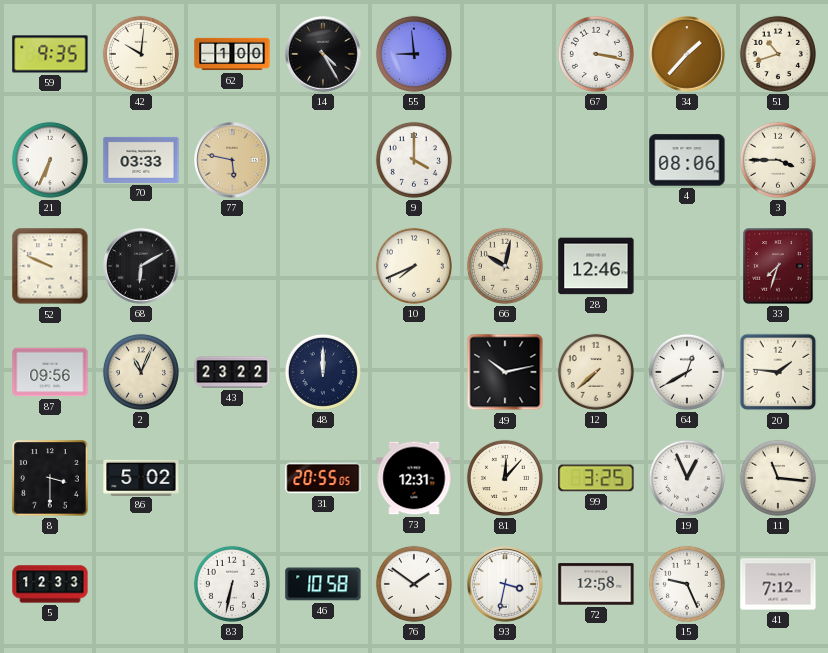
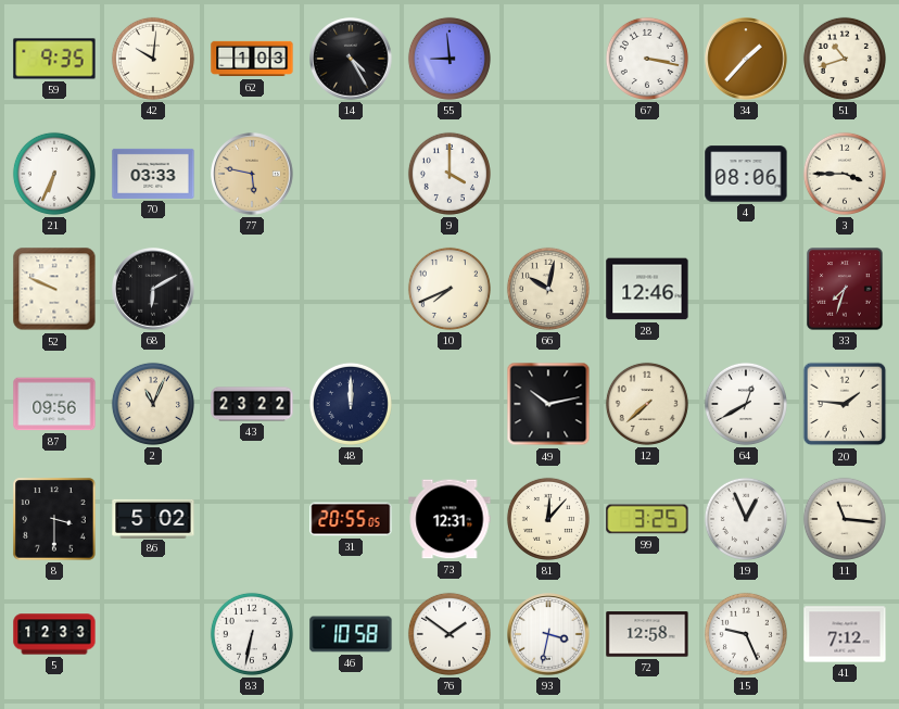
62: 1:00 -> 1:03 (252, 59)
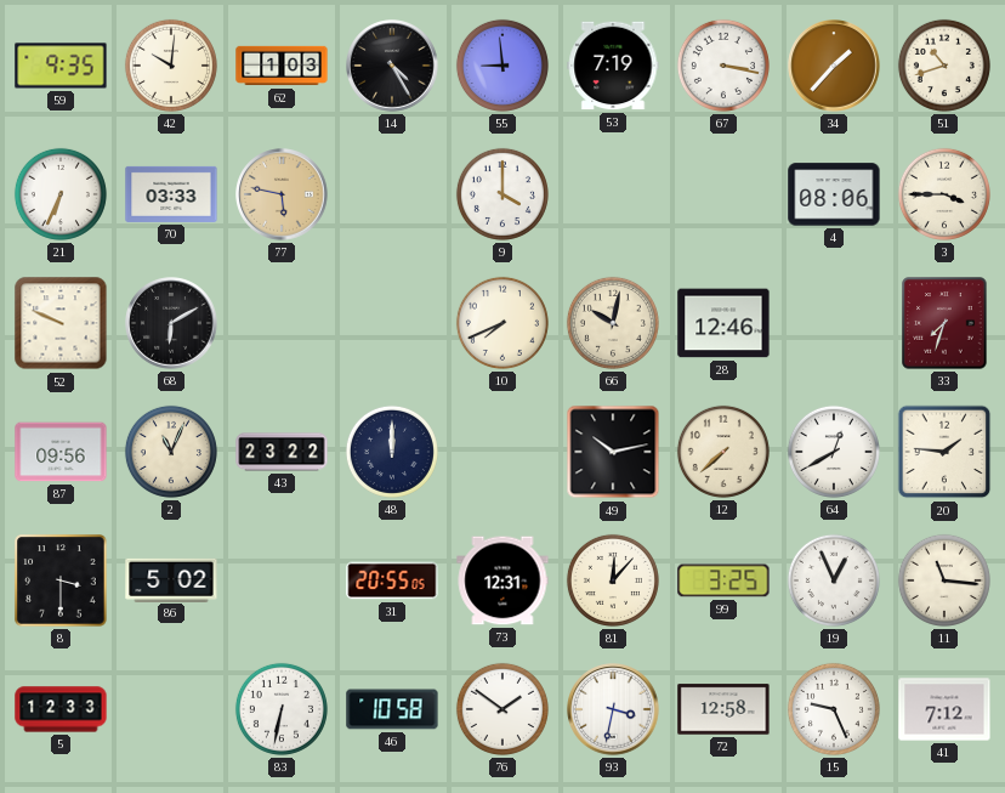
53: none -> 7:19 (613, 66)
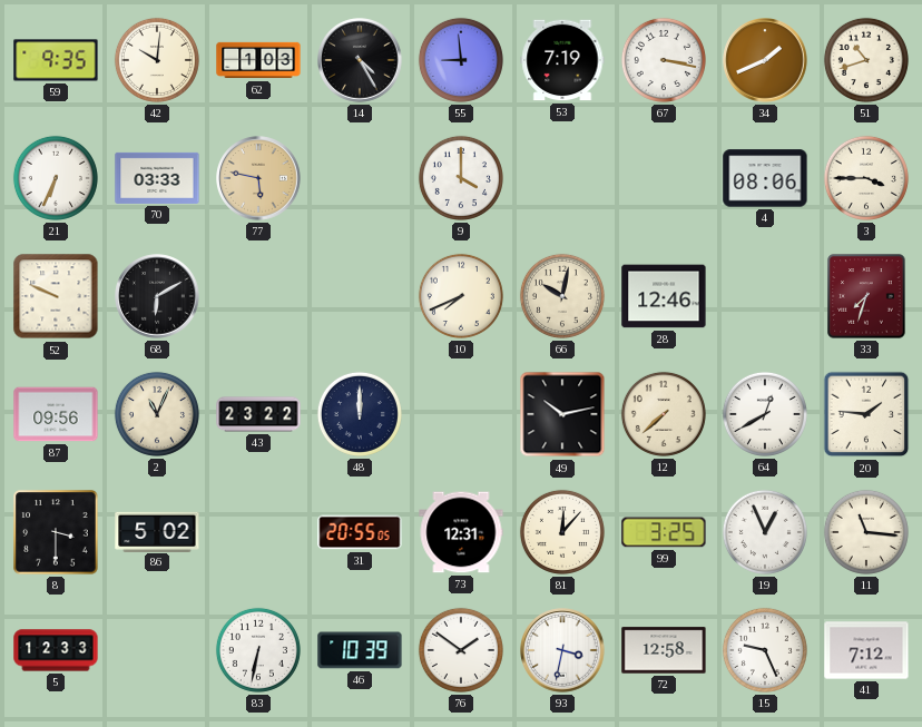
34: 1:37 -> 1:41 (765, 60)
46: 10:58 -> 10:39 (360, 650)
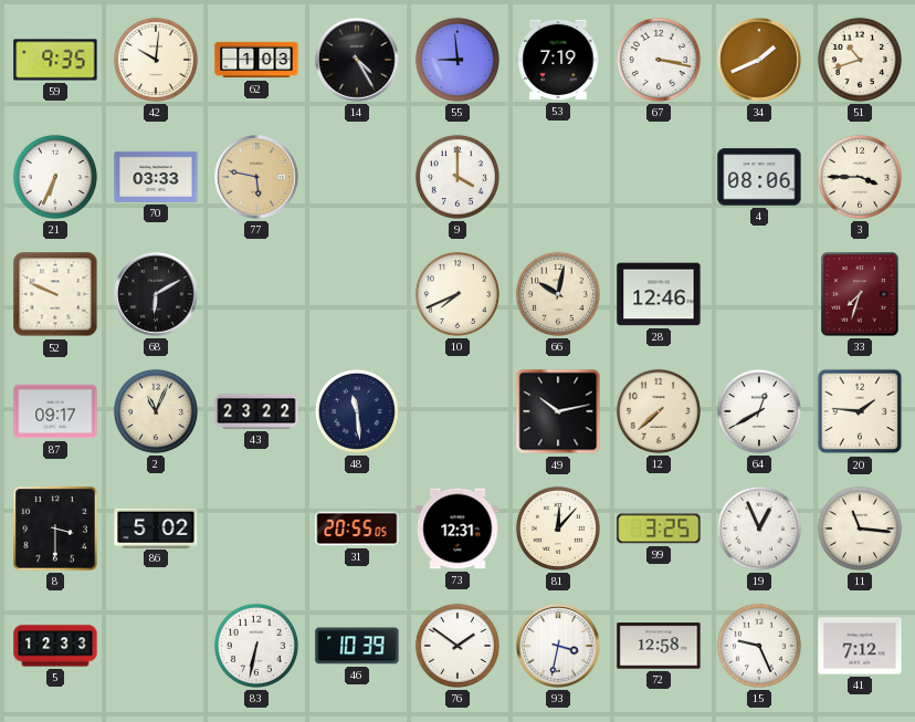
87: 09:56 -> 09:17 (55, 411)
48: 12:00 -> 11:29 (357, 411)
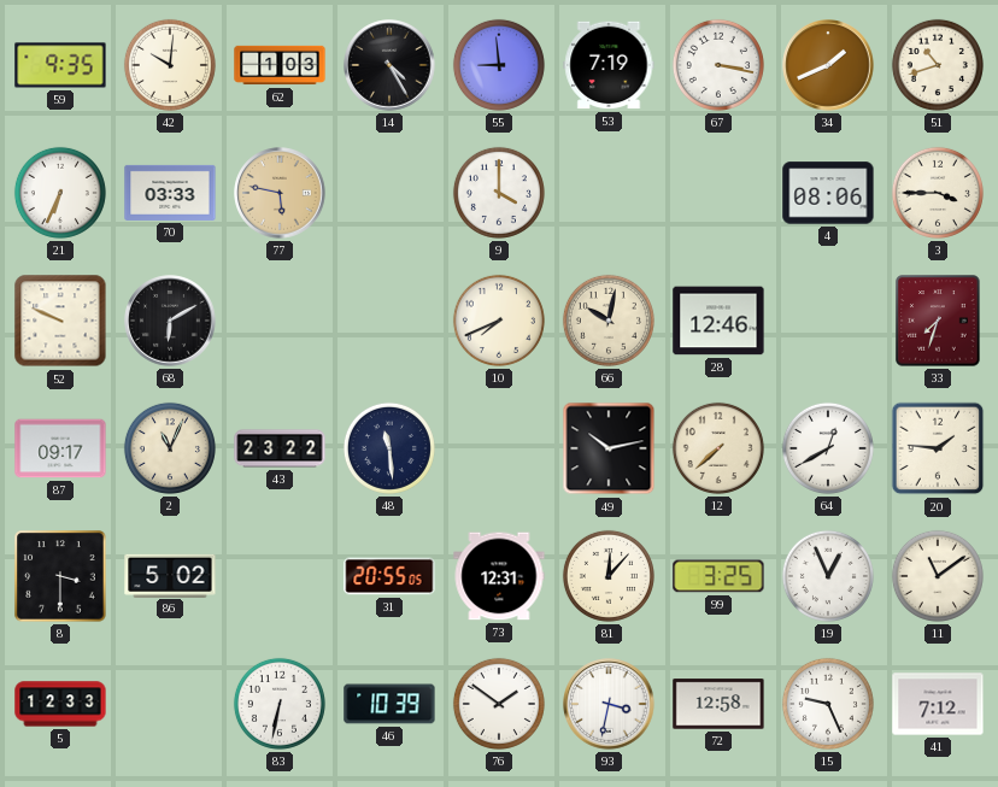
11: 11:16 -> 11:09 (938, 576)
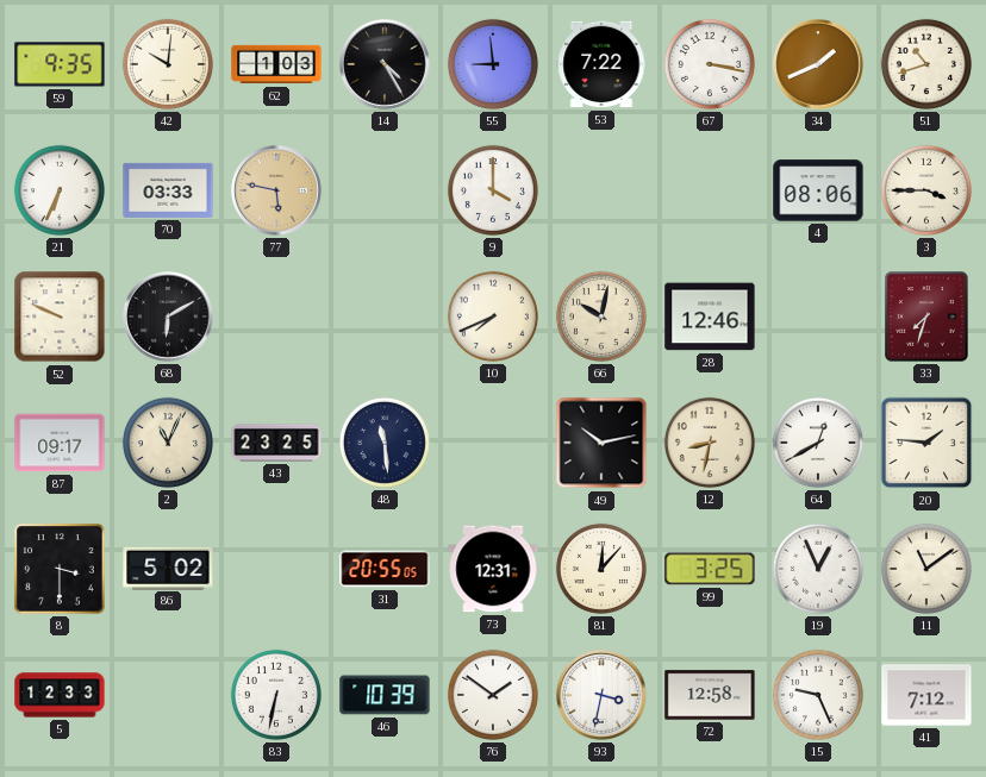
53: 7:19 -> 7:22 (601, 64)
43: 23:22 -> 23:25 (276, 443)
12: 7:38 -> 8:32 (710, 443)
